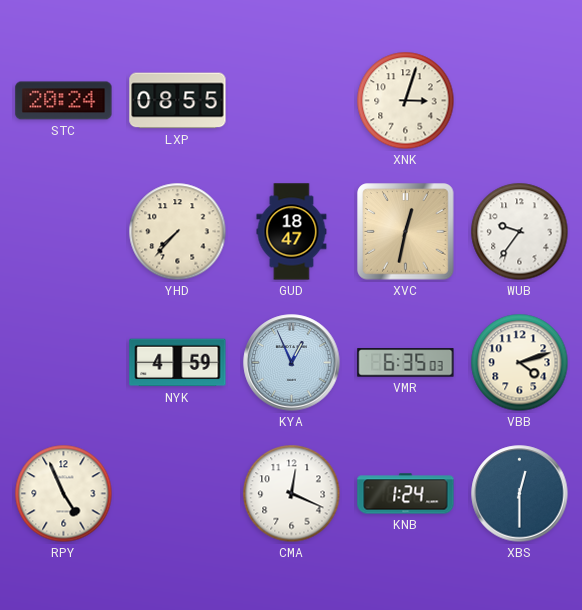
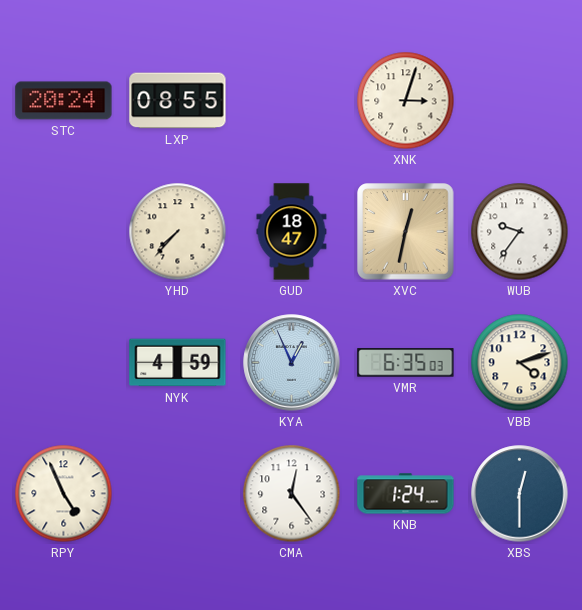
CMA: 12:19 -> 12:24 (292, 494)
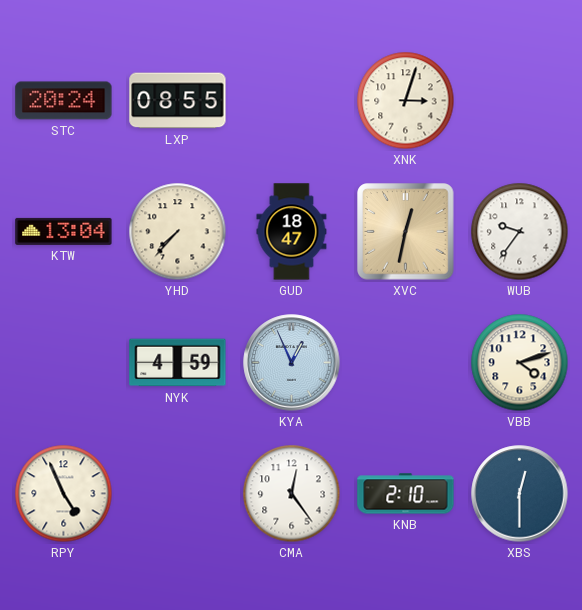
KTW: none -> 13:04 (64, 231)
VMR: 6:35 -> none (406, 363)
KNB: 1:24 -> 2:10 (406, 494)
